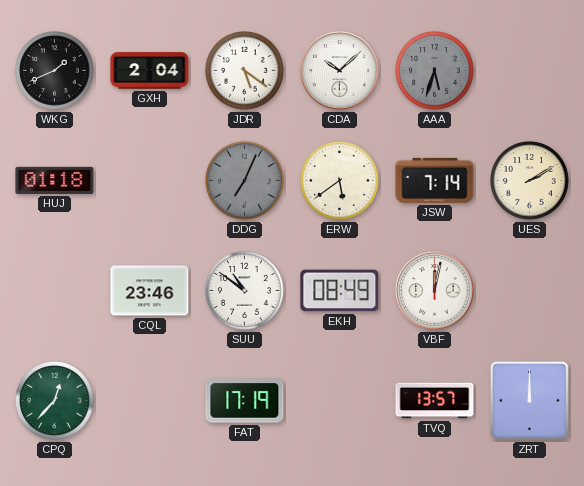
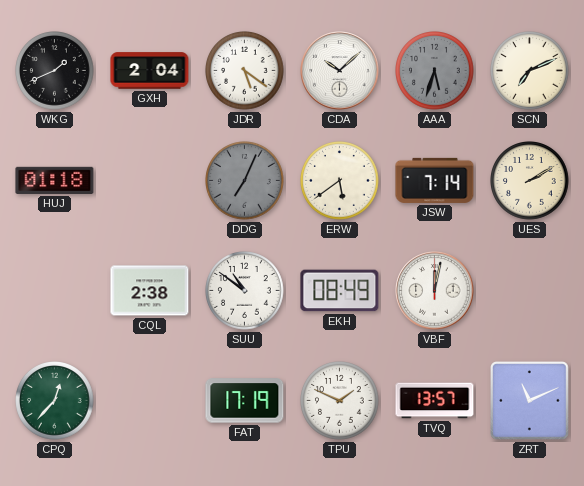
SCN: none -> 7:11 (530, 71)
CQL: 23:46 -> 2:38 (150, 291)
TPU: none -> 1:49 (340, 401)
ZRT: 12:00 -> 11:11 (530, 401)
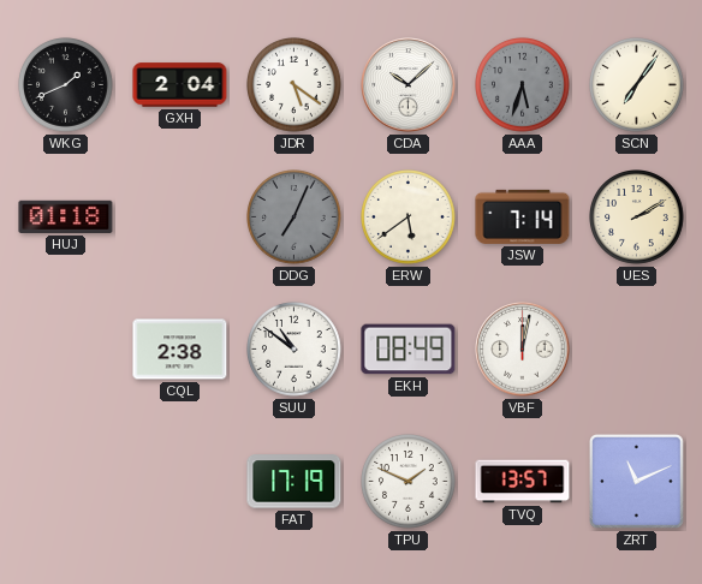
SCN: 7:11 -> 7:06 (637, 85)
CPQ: 12:37 -> none (55, 401)
